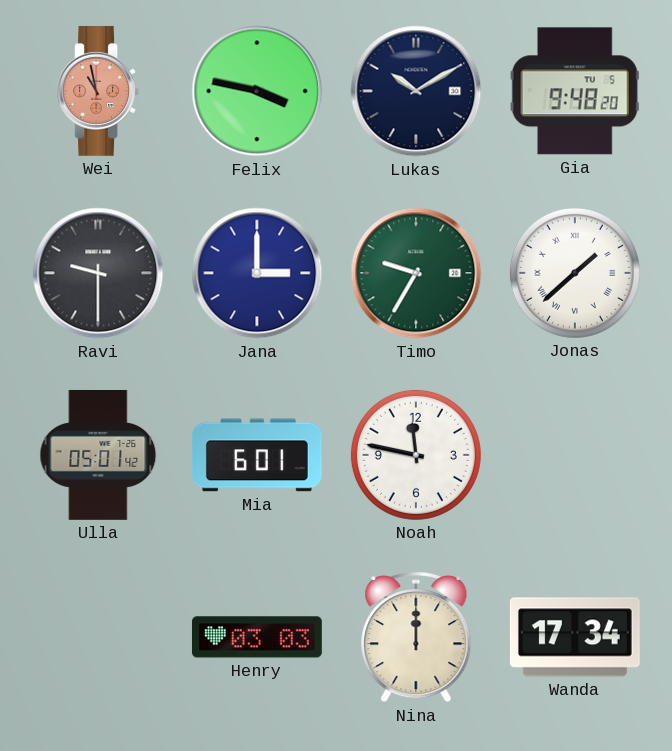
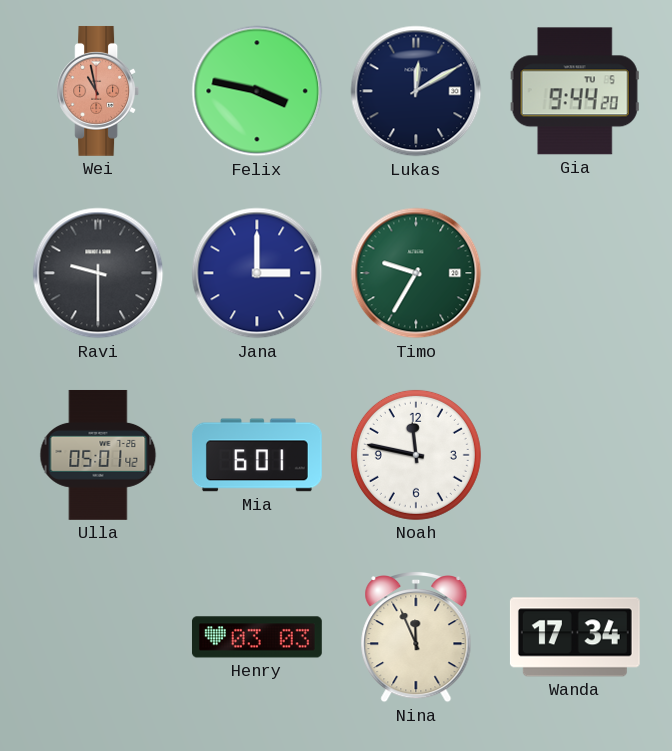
Lukas: 10:10 -> 12:10 (416, 91)
Gia: 9:48 -> 9:44 (575, 91)
Jonas: 1:38 -> none (575, 273)
Nina: 12:00 -> 11:56 (416, 637)
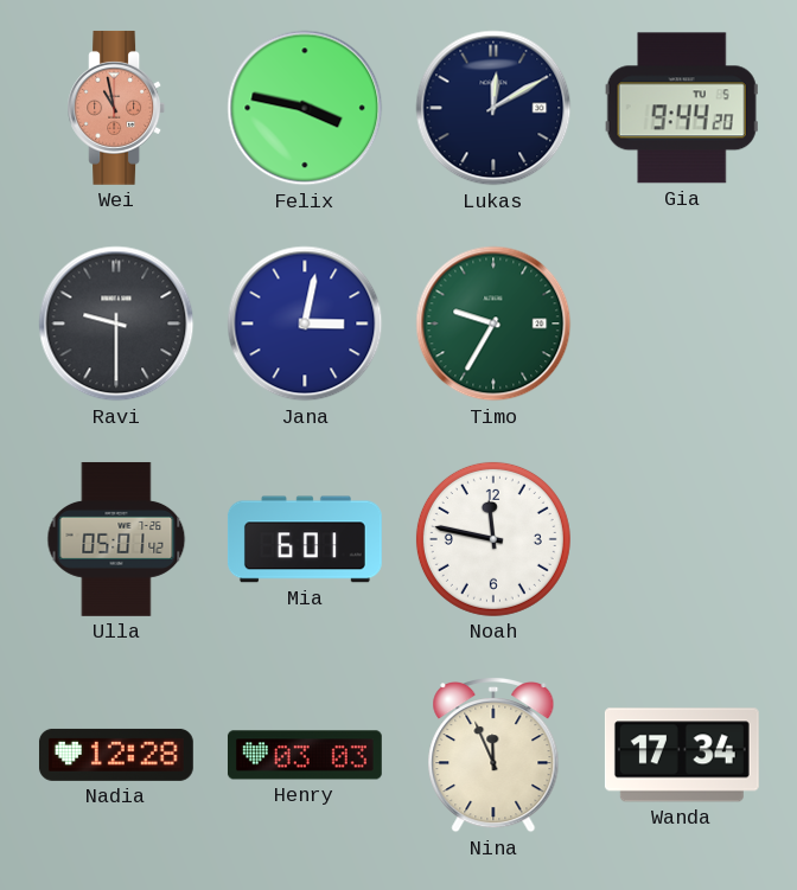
Jana: 3:00 -> 3:02 (305, 324)
Nadia: none -> 12:28 (116, 755)
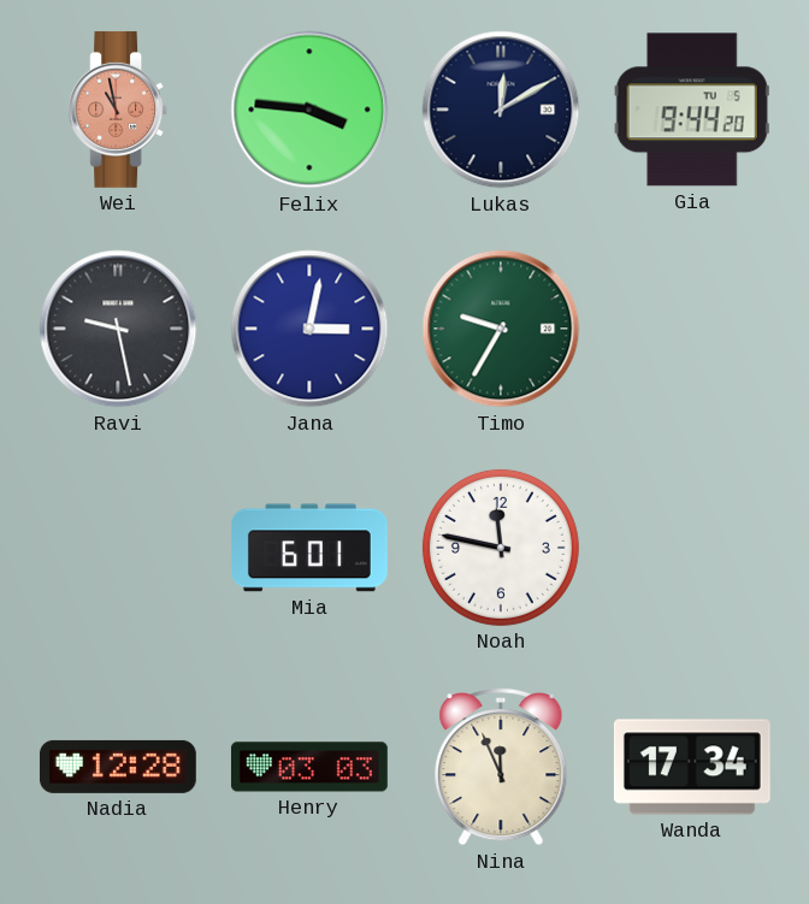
Felix: 3:47 -> 3:46 (309, 110)
Ravi: 9:30 -> 9:28 (118, 329)
Ulla: 05:01 -> none (116, 539)
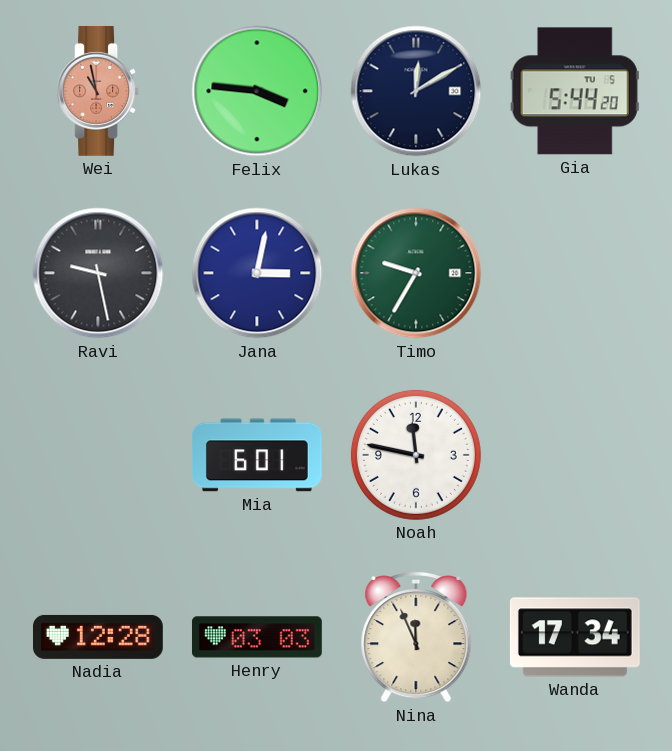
Gia: 9:44 -> 5:44 (575, 91)
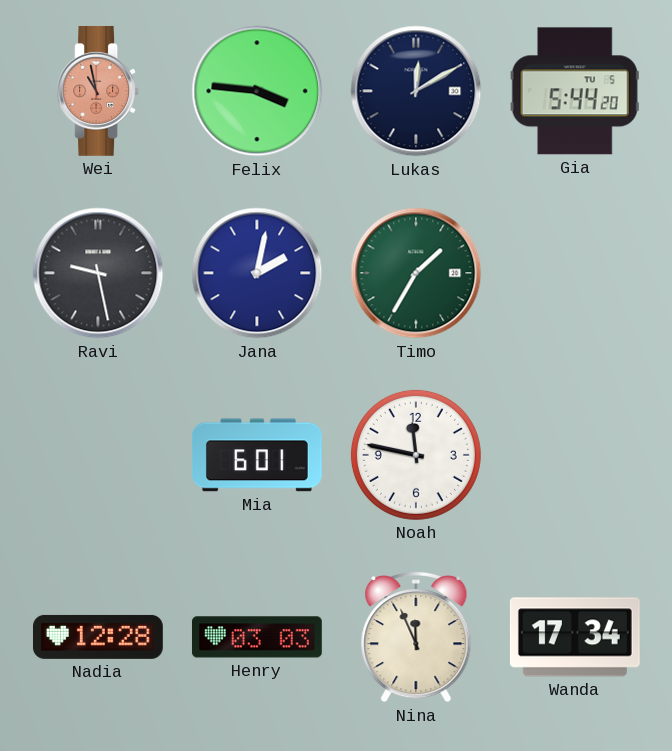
Jana: 3:02 -> 2:02 (257, 273)
Timo: 9:35 -> 1:35 (416, 273)
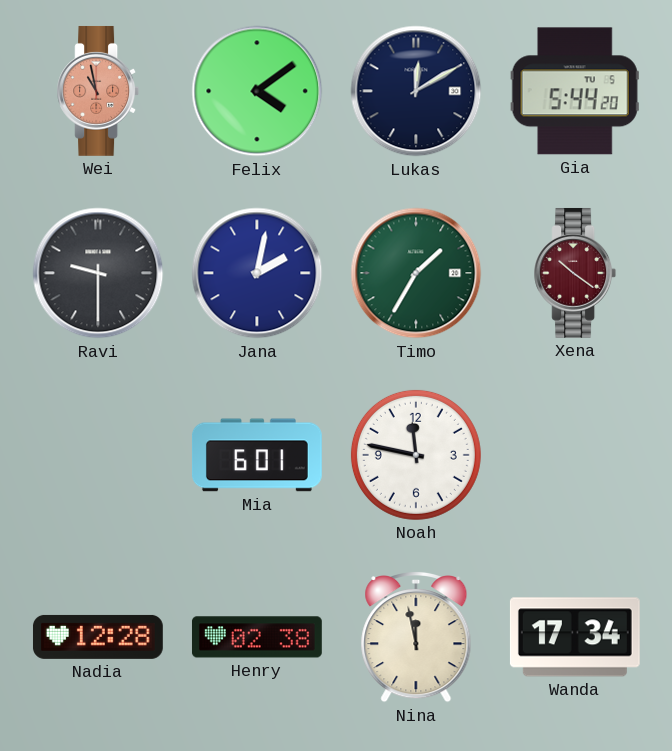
Felix: 3:46 -> 4:09 (257, 91)
Ravi: 9:28 -> 9:30 (98, 273)
Xena: none -> 10:21 (575, 273)
Henry: 03:03 -> 02:38 (257, 637)
Nina: 11:56 -> 11:58 (416, 637)
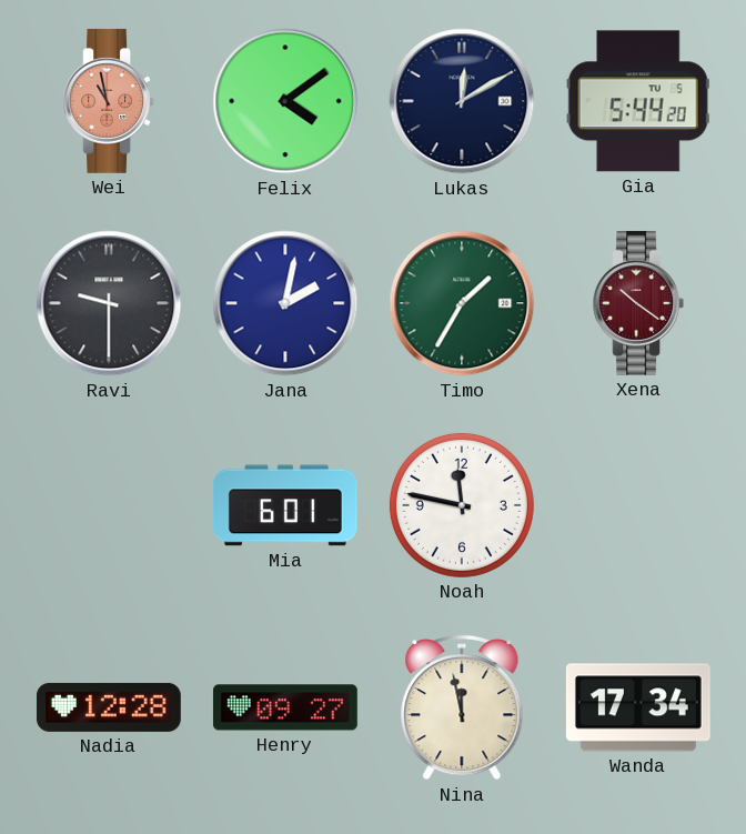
Henry: 02:38 -> 09:27 (285, 707)
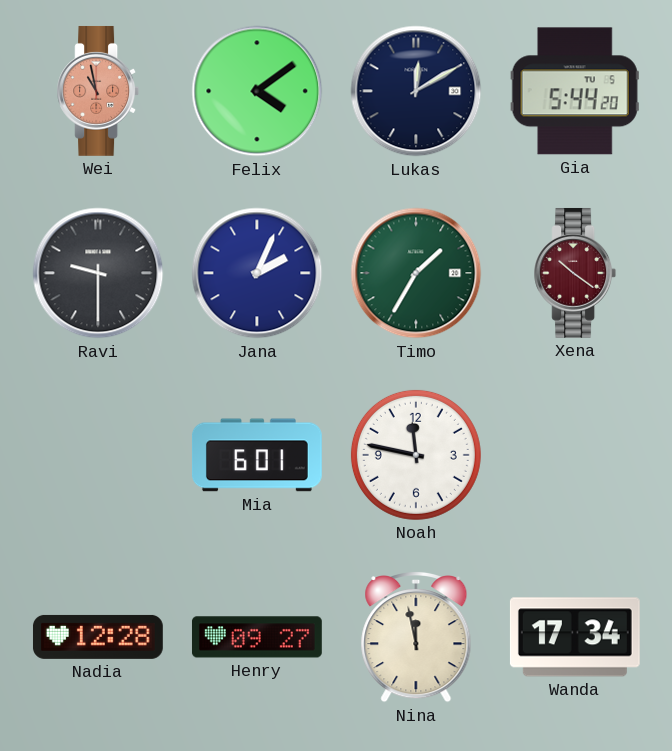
Jana: 2:02 -> 2:04 (257, 273)
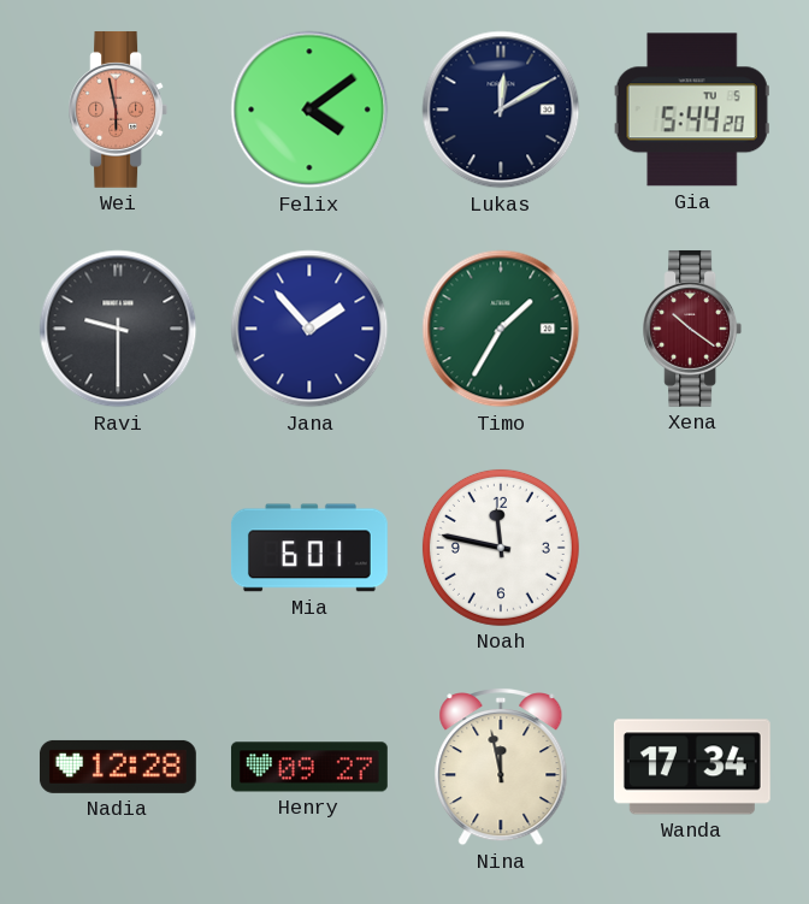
Wei: 10:58 -> 5:58 (118, 110)
Jana: 2:04 -> 1:53 (309, 329)
